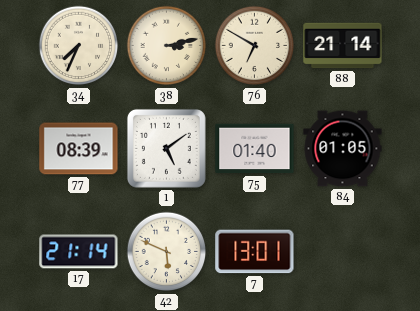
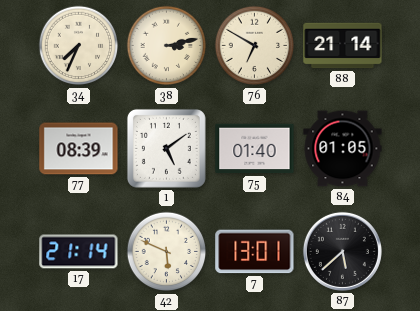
87: none -> 5:38 (342, 251)
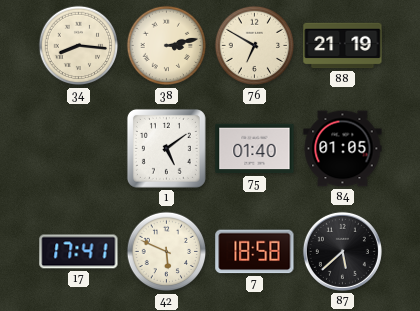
34: 7:34 -> 8:16 (79, 46)
88: 21:14 -> 21:19 (343, 46)
77: 08:39 -> none (79, 149)
17: 21:14 -> 17:41 (79, 252)
7: 13:01 -> 18:58 (255, 252)
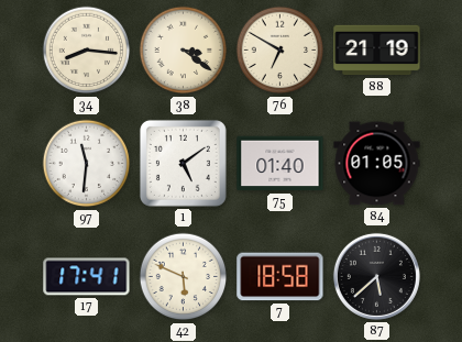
38: 3:13 -> 3:21 (184, 51)
97: none -> 11:31 (87, 164)
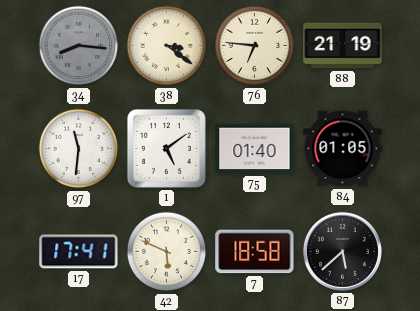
34 dial: cream -> grey (79, 46)
76: 6:50 -> 6:46 (255, 46)
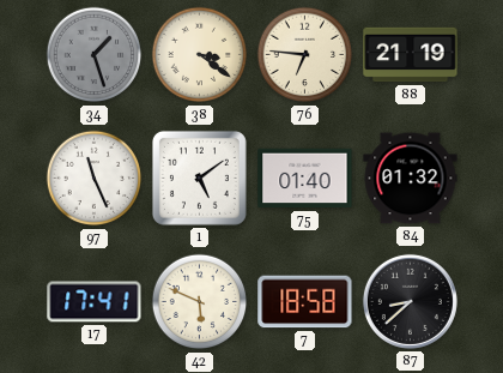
34: 8:16 -> 1:27 (95, 55)
97: 11:31 -> 11:26 (95, 179)
84: 01:05 -> 01:32 (411, 179)
87: 5:38 -> 8:38 (410, 301)
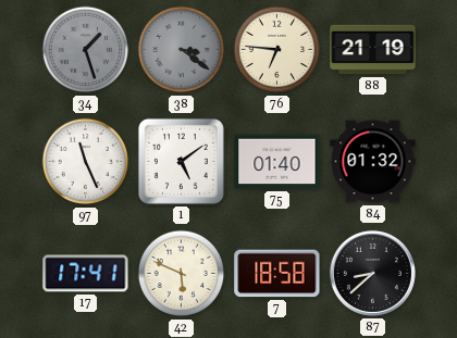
38 dial: cream -> grey (182, 50)
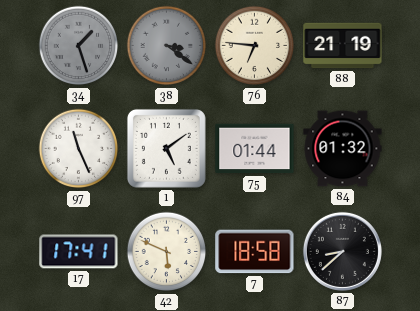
75: 01:40 -> 01:44 (255, 149)
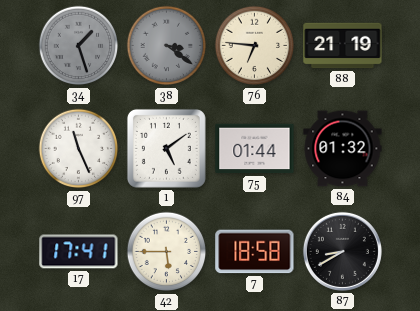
42: 5:49 -> 5:45 (167, 252)
87: 8:38 -> 8:40 (342, 251)
